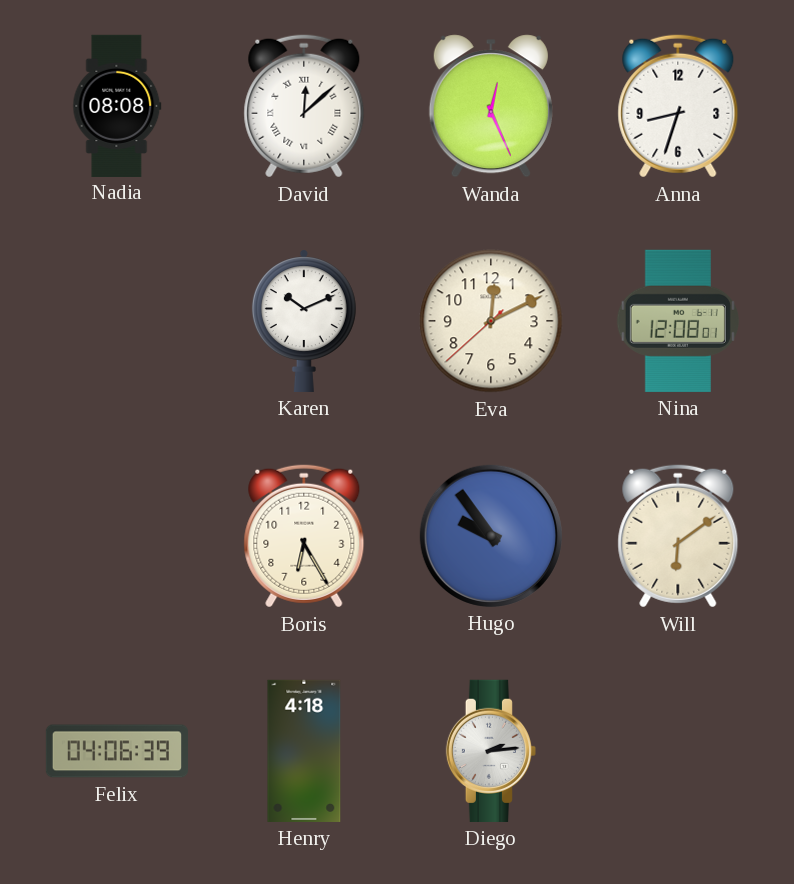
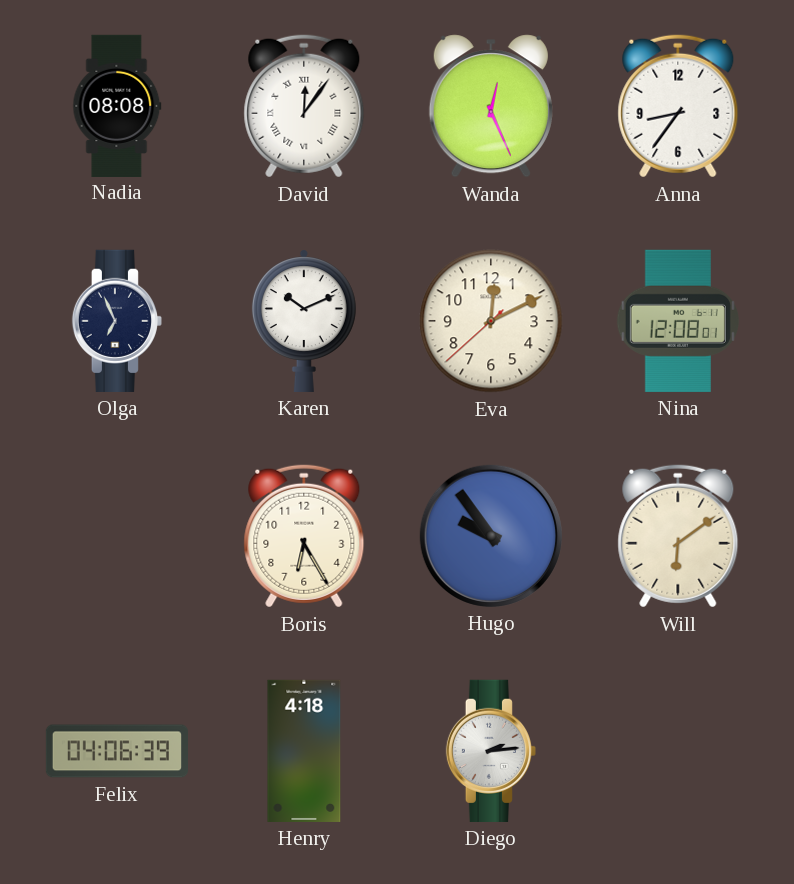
David: 12:08 -> 12:06 (304, 106)
Anna: 8:33 -> 8:36 (678, 106)
Olga: none -> 6:56 (117, 321)
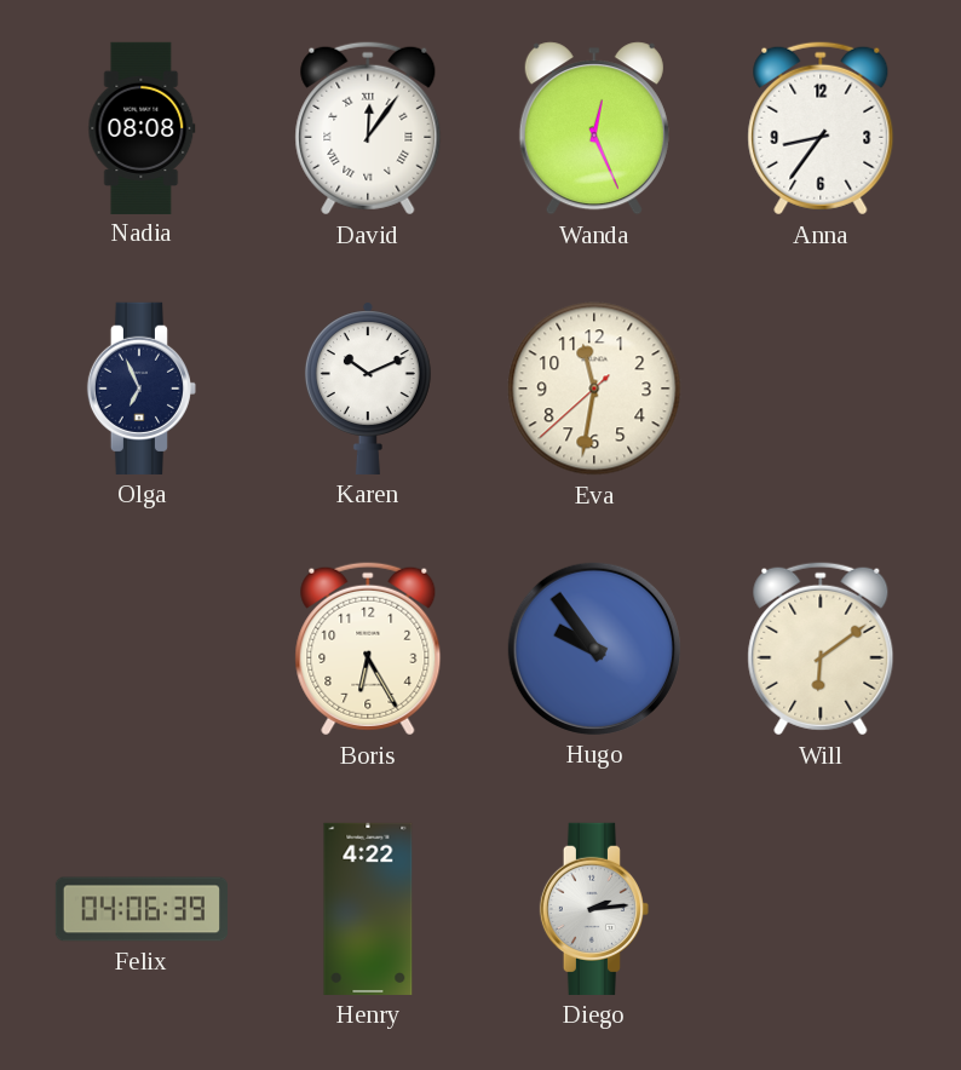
Eva: 12:10 -> 11:31 (594, 389)
Nina: 12:08 -> none (678, 321)
Henry: 4:18 -> 4:22 (368, 909)
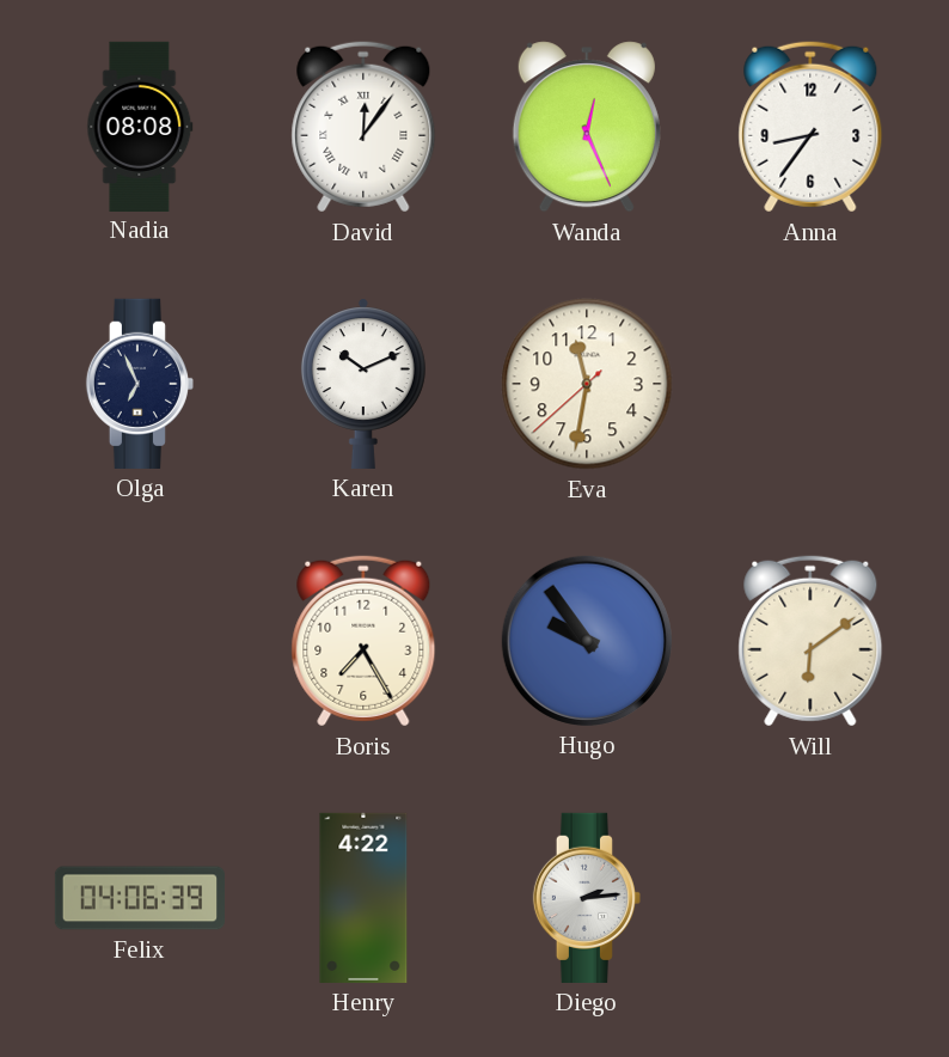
Boris: 6:25 -> 7:25 (363, 641)
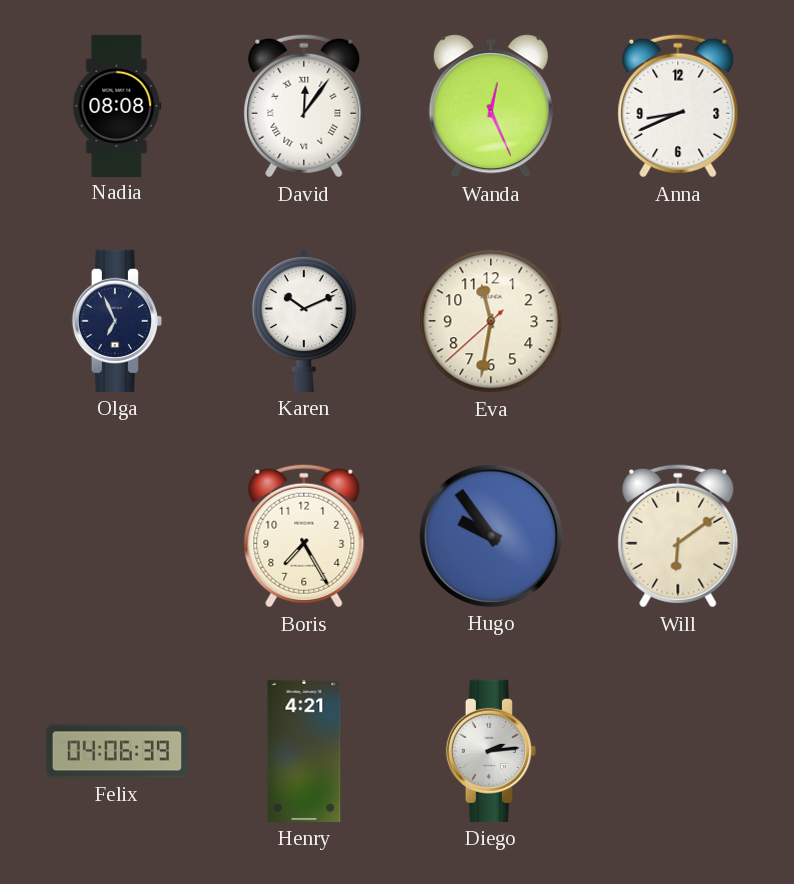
Anna: 8:36 -> 8:41 (678, 106)
Henry: 4:22 -> 4:21 (304, 751)
